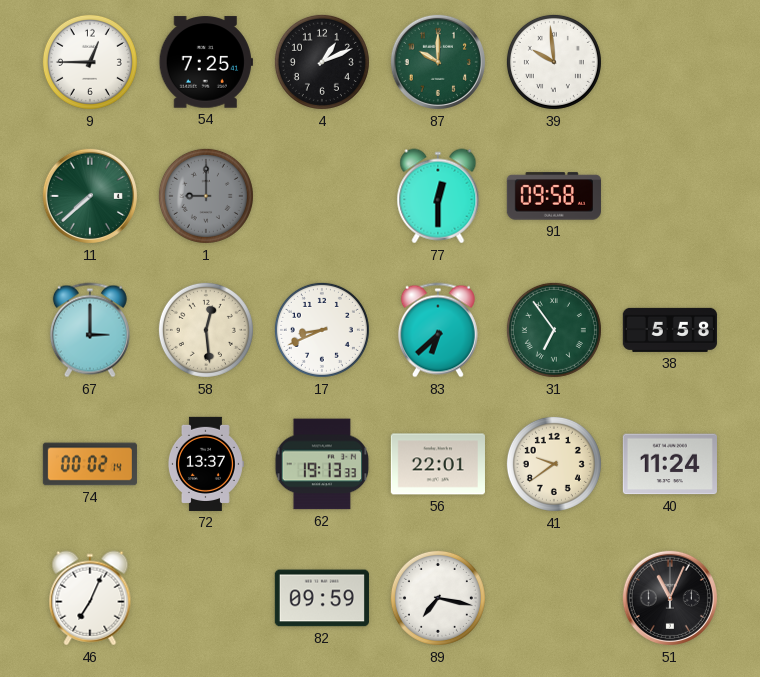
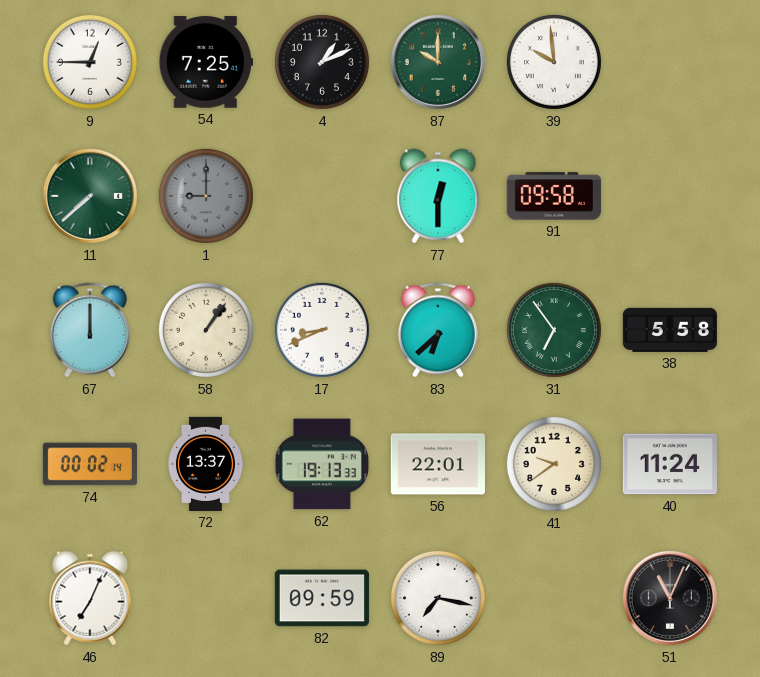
67: 3:00 -> 12:00 (90, 330)
58: 12:29 -> 1:06 (206, 330)
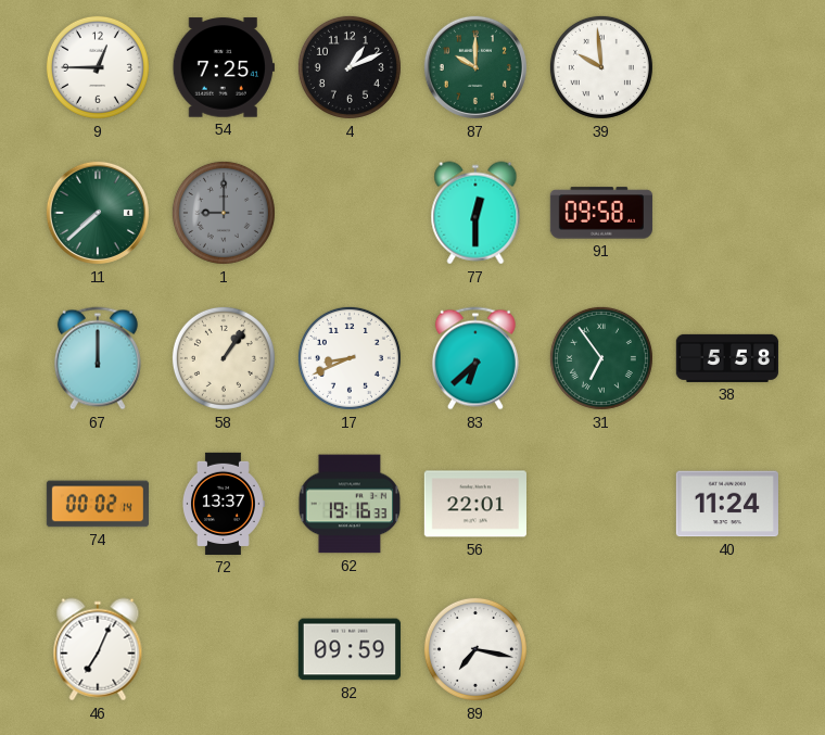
62: 19:13 -> 19:16 (350, 504)
41: 9:39 -> none (554, 464)
51: 11:04 -> none (670, 598)
